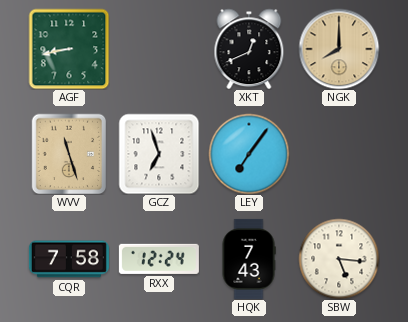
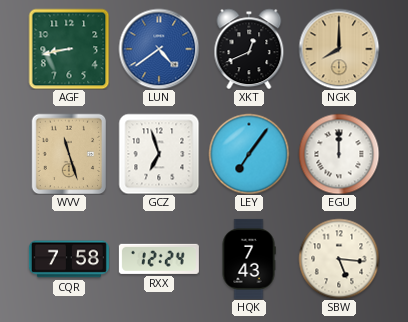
LUN: none -> 4:39 (159, 49)
EGU: none -> 12:00 (339, 154)
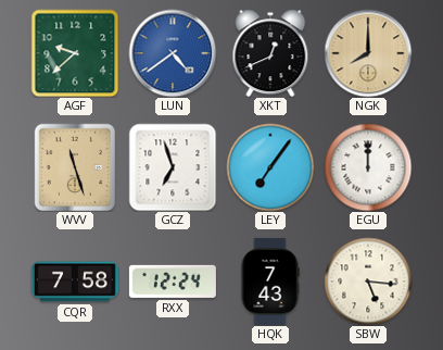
AGF: 8:43 -> 9:38 (75, 53)
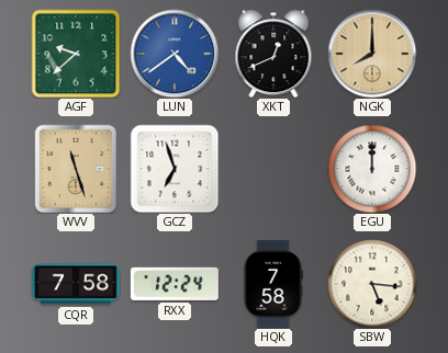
LEY: 7:06 -> none (270, 167)
HQK: 7:43 -> 7:58 (273, 284)
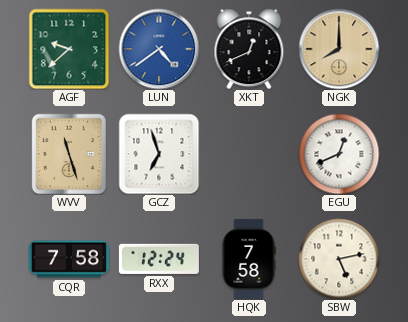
EGU: 12:00 -> 12:41 (339, 154)
SBW: 5:16 -> 5:13 (339, 259)
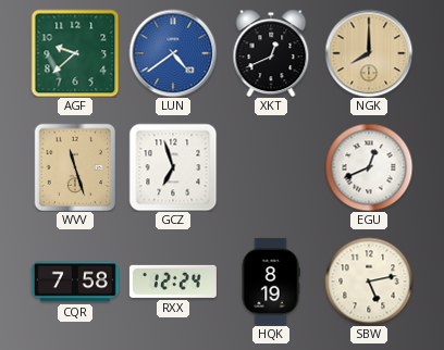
HQK: 7:58 -> 8:19 (271, 282)
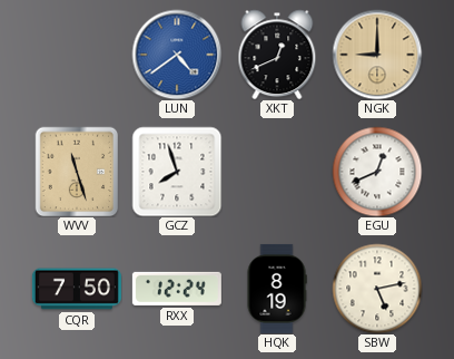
AGF: 9:38 -> none (75, 53)
NGK: 8:00 -> 9:00 (377, 55)
GCZ: 6:57 -> 7:57 (177, 172)
CQR: 7:58 -> 7:50 (77, 289)
